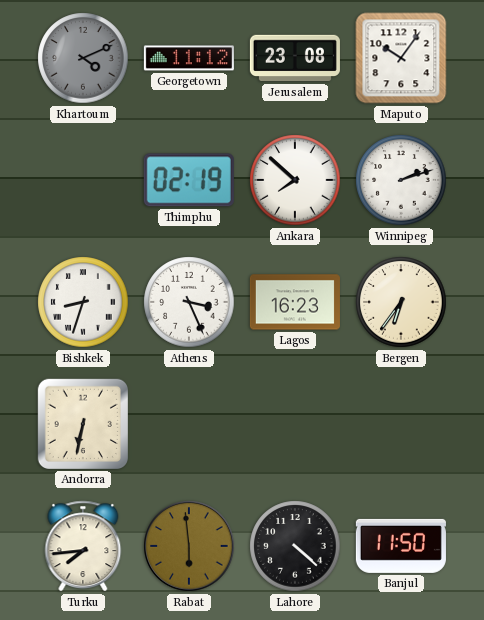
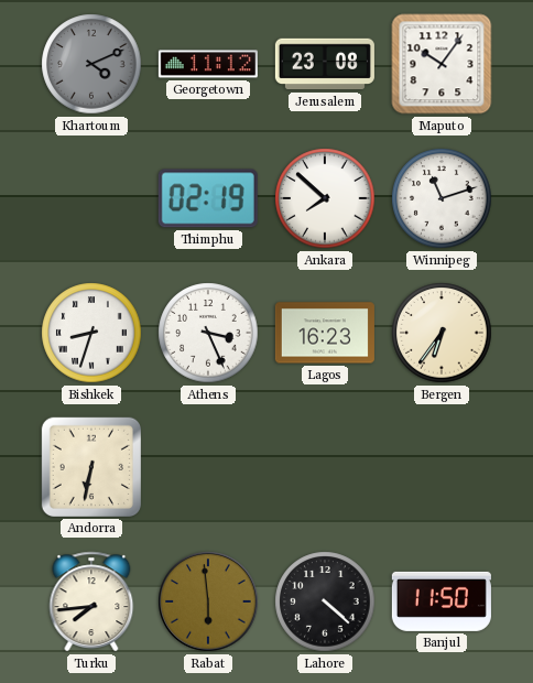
Winnipeg: 2:12 -> 11:12 (442, 198)
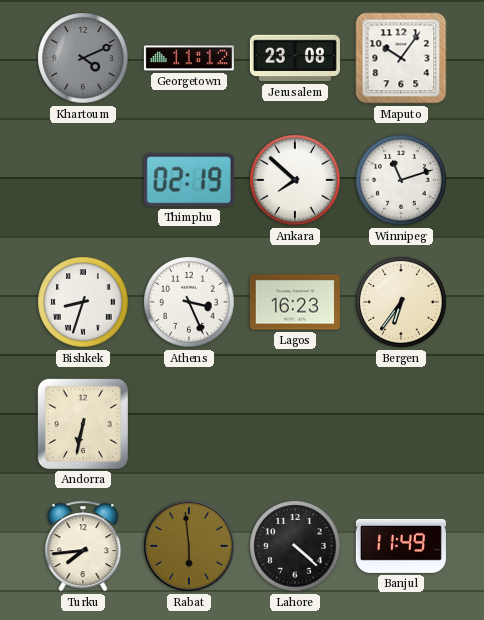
Banjul: 11:50 -> 11:49 (401, 546)
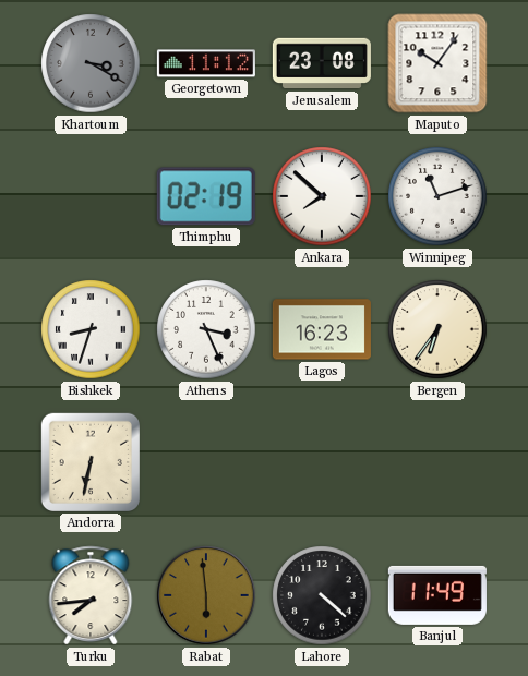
Khartoum: 4:11 -> 3:20 (91, 63)
